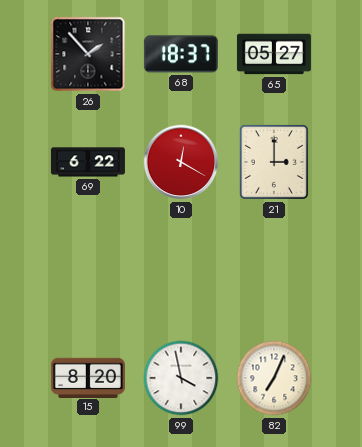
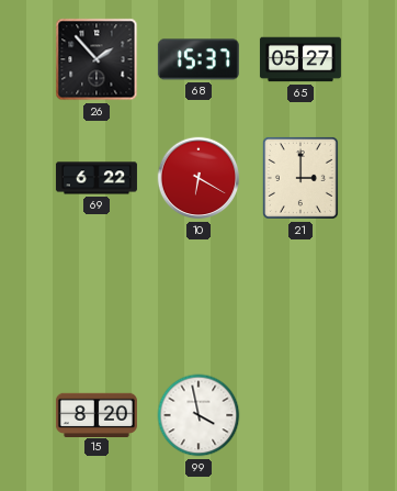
68: 18:37 -> 15:37 (198, 59)
10: 12:20 -> 6:20 (198, 178)
82: 7:04 -> none (274, 378)
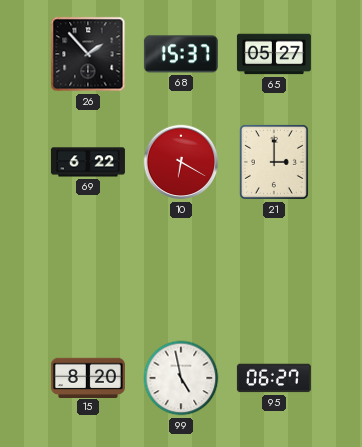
99: 3:58 -> 4:58 (181, 378)
95: none -> 06:27 (274, 378)
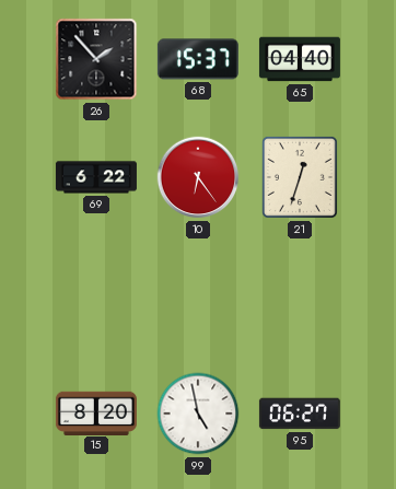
65: 05:27 -> 04:40 (300, 59)
10: 6:20 -> 6:24 (198, 177)
21: 3:00 -> 12:33 (300, 177)
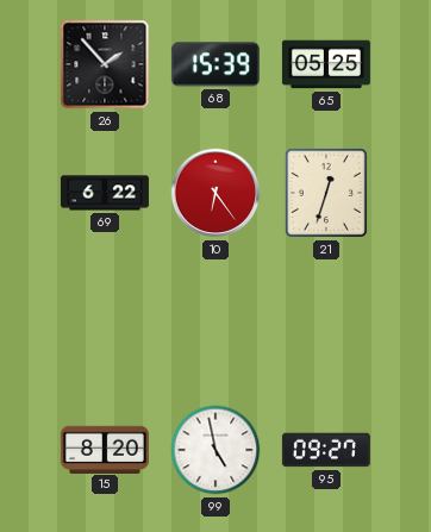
68: 15:37 -> 15:39 (215, 64)
65: 04:40 -> 05:25 (326, 64)
95: 06:27 -> 09:27 (326, 450)
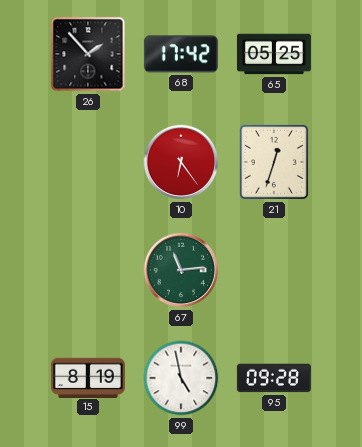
68: 15:39 -> 17:42 (181, 54)
69: 6:22 -> none (105, 193)
67: none -> 11:14 (181, 270)
15: 8:20 -> 8:19 (88, 377)
95: 09:27 -> 09:28 (274, 378)
